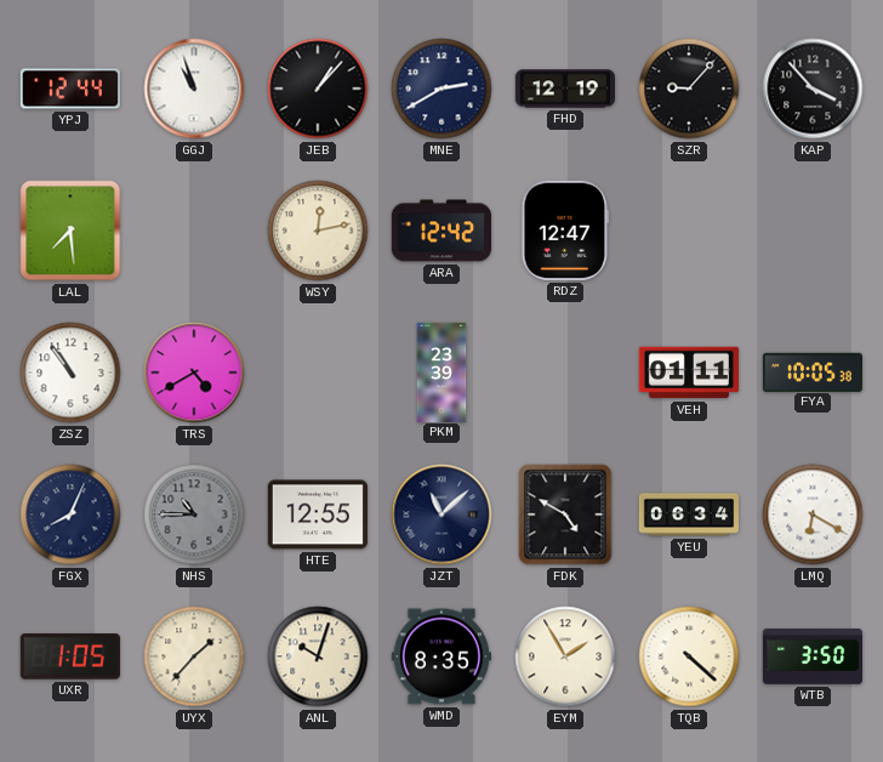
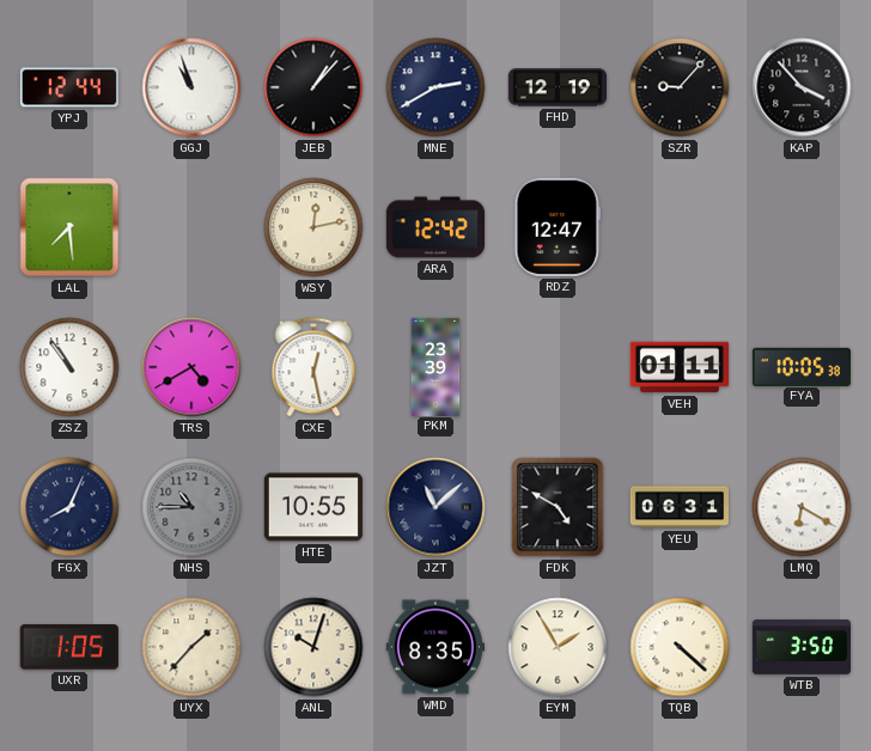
CXE: none -> 12:28 (313, 367)
HTE: 12:55 -> 10:55 (313, 507)
YEU: 06:34 -> 06:31 (678, 507)
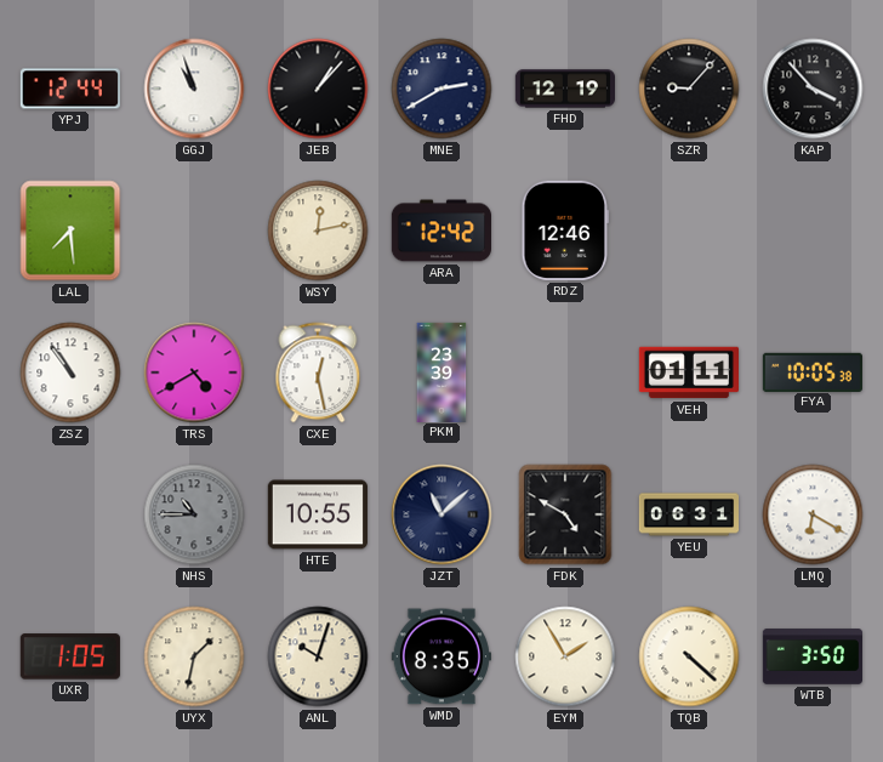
RDZ: 12:47 -> 12:46 (564, 231)
FGX: 8:04 -> none (69, 507)
UYX: 1:37 -> 1:32 (194, 656)
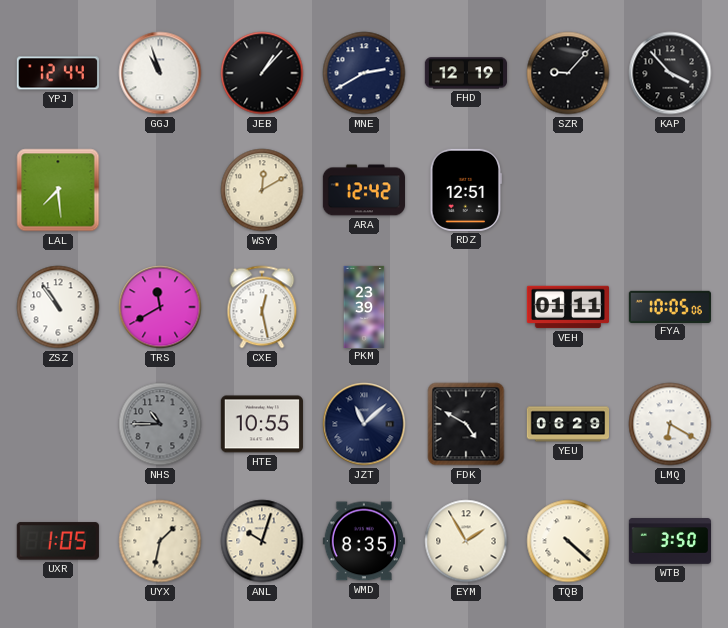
WSY: 12:13 -> 12:10 (262, 190)
RDZ: 12:46 -> 12:51 (465, 190)
TRS: 4:40 -> 11:40 (160, 307)
FYA: 10:05:38 -> 10:05:06 (670, 306)
YEU: 06:31 -> 06:29 (567, 424)
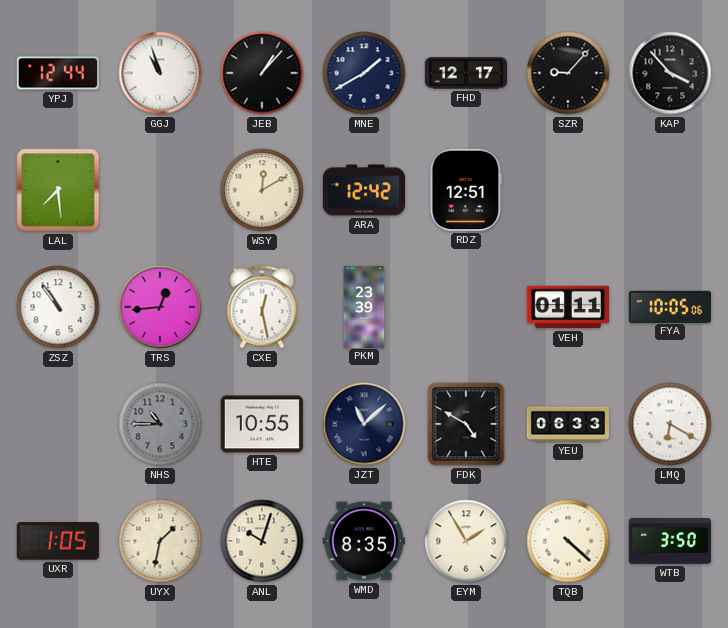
MNE: 2:40 -> 1:40 (364, 73)
FHD: 12:19 -> 12:17 (465, 73)
TRS: 11:40 -> 12:44 (160, 307)
YEU: 06:29 -> 06:33 (567, 424)
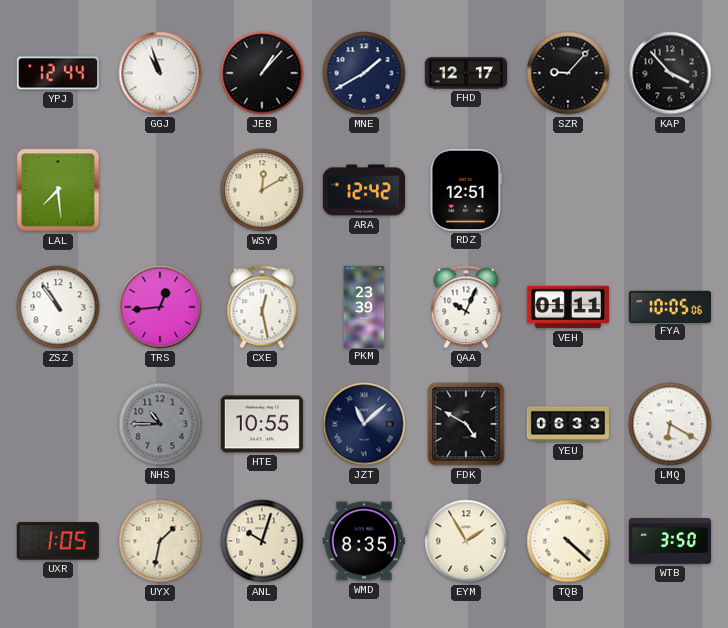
QAA: none -> 10:04 (466, 307)
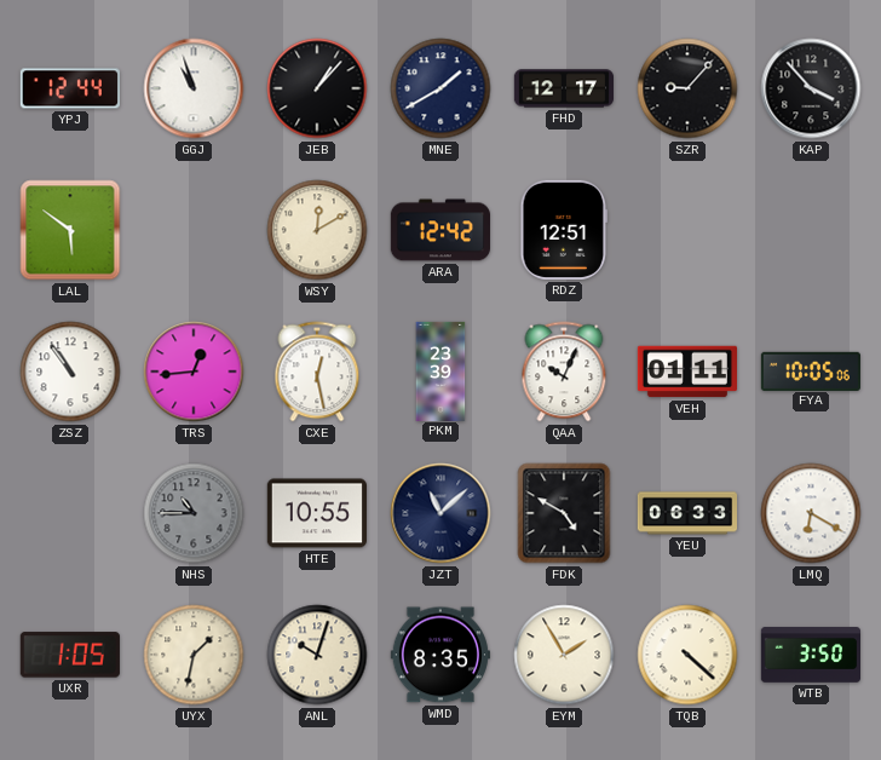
LAL: 7:29 -> 5:51 (70, 230)
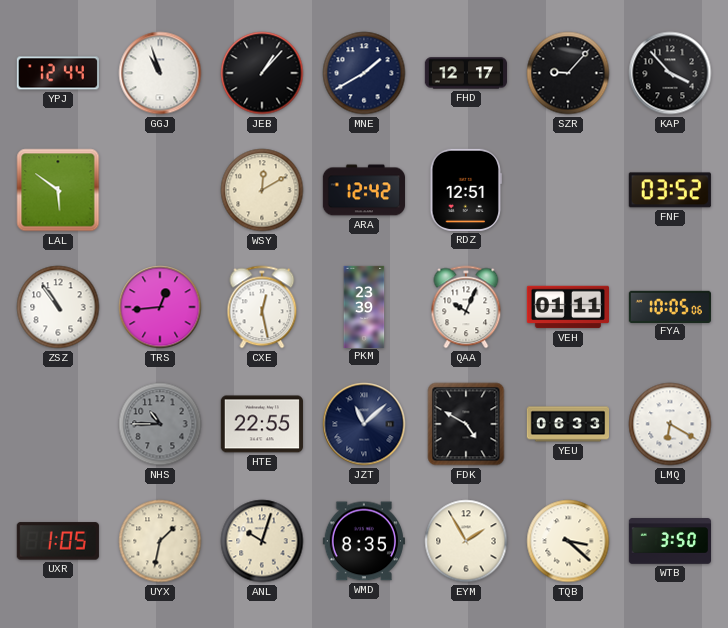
FNF: none -> 03:52 (670, 190)
HTE: 10:55 -> 22:55 (262, 424)
TQB: 4:22 -> 3:22 (568, 541)
